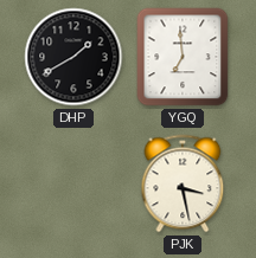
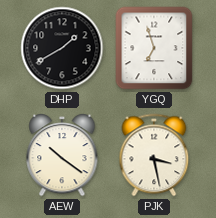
YGQ: 6:59 -> 6:57 (154, 48)
AEW: none -> 10:21 (62, 155)
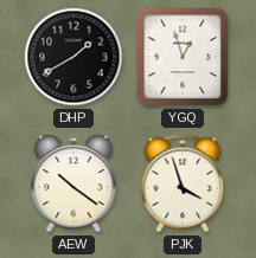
YGQ: 6:57 -> 12:57 (183, 57)
PJK: 3:28 -> 3:57 (183, 183)
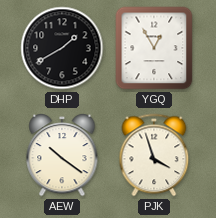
YGQ: 12:57 -> 12:55 (154, 48)
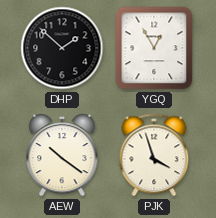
DHP: 1:40 -> 1:52 (62, 48)
